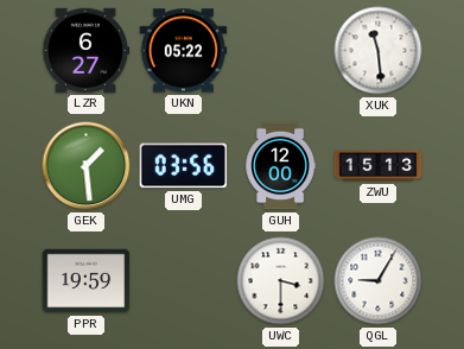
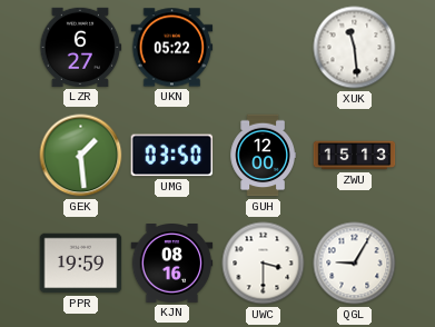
UMG: 03:56 -> 03:50 (172, 156)
KJN: none -> 08:16 (172, 264)
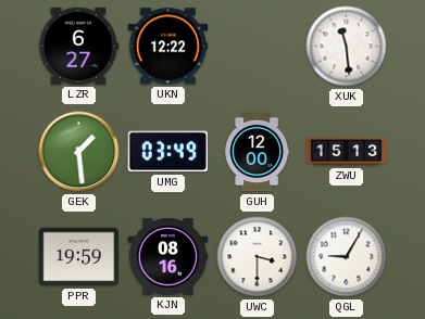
UKN: 05:22 -> 12:22 (168, 47)
UMG: 03:50 -> 03:49 (168, 152)
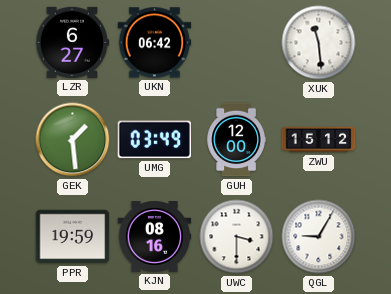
UKN: 12:22 -> 06:42 (155, 43)
ZWU: 15:13 -> 15:12 (319, 140)
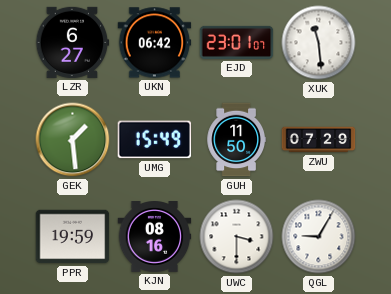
EJD: none -> 23:01 (237, 42)
UMG: 03:49 -> 15:49 (155, 140)
GUH: 12:00 -> 11:50 (236, 140)
ZWU: 15:12 -> 07:29 (319, 140)
